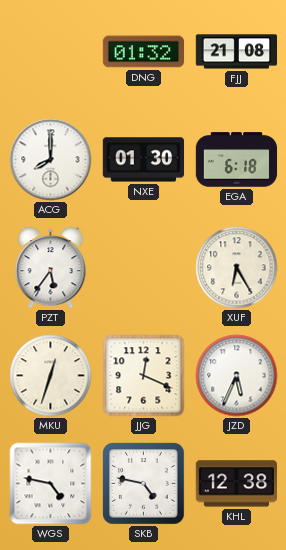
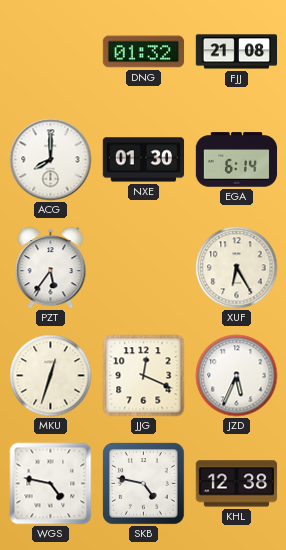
EGA: 6:18 -> 6:14 (237, 160)
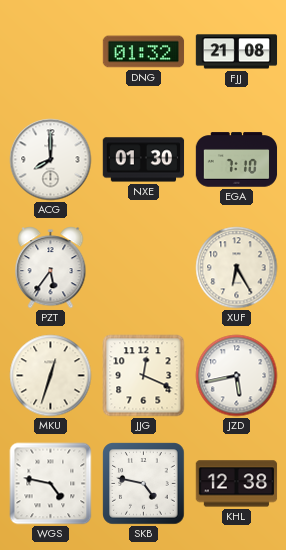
EGA: 6:14 -> 7:10 (237, 160)
JZD: 5:34 -> 5:43 (237, 376)
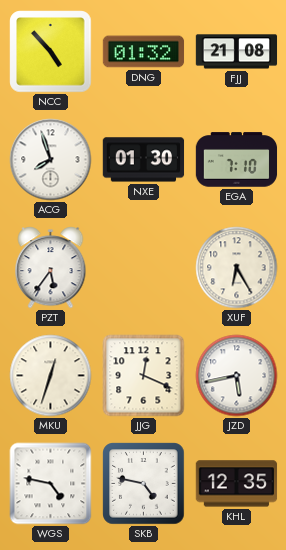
NCC: none -> 4:53 (51, 52)
ACG: 8:00 -> 7:57 (51, 160)
KHL: 12:38 -> 12:35 (237, 484)
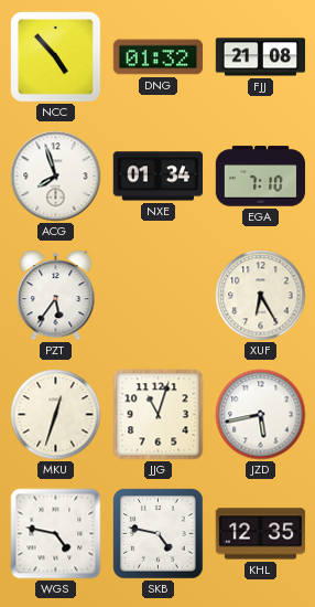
NXE: 01:30 -> 01:34 (159, 177)
JJG: 12:19 -> 11:03 (159, 415)
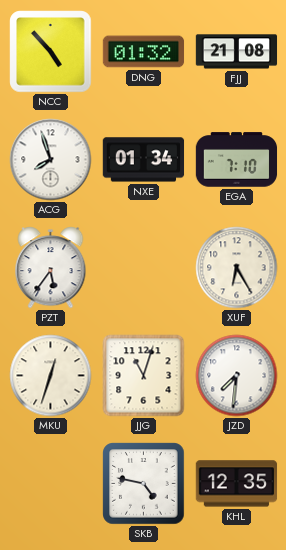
JZD: 5:43 -> 7:31 (237, 376)
WGS: 4:47 -> none (56, 534)
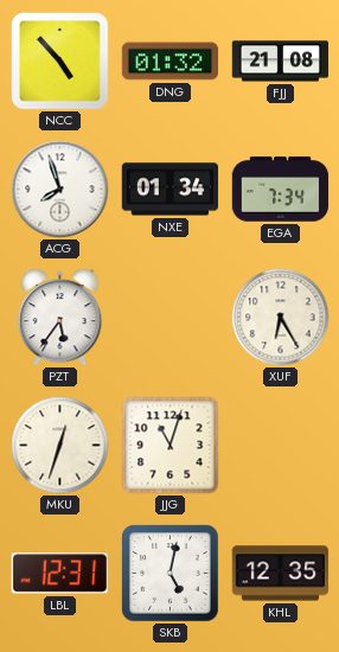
EGA: 7:10 -> 7:34 (281, 190)
JZD: 7:31 -> none (237, 376)
LBL: none -> 12:31 (59, 574)
SKB: 4:47 -> 5:02 (171, 574)
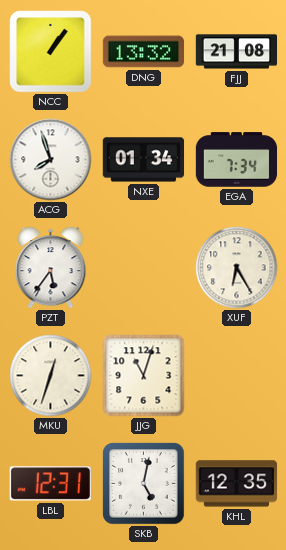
NCC: 4:53 -> 1:06 (51, 52)
DNG: 01:32 -> 13:32 (144, 52)
